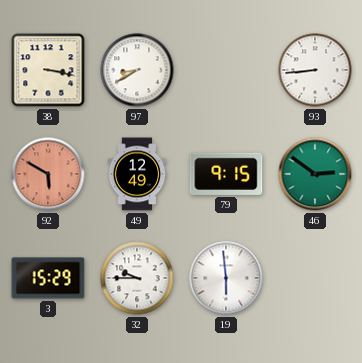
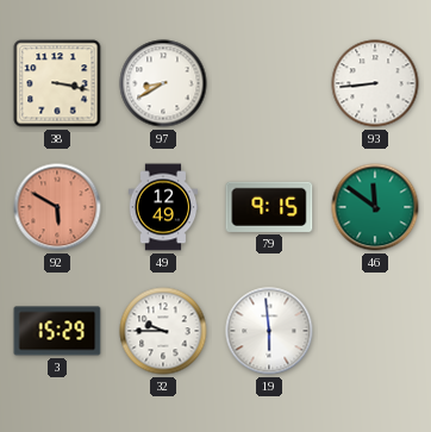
46: 2:51 -> 11:51 (375, 207)
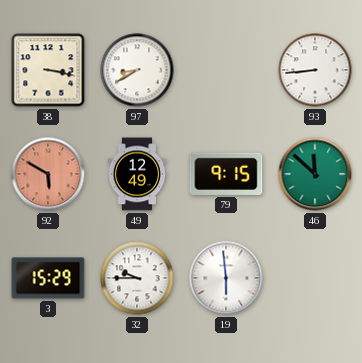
46: 11:51 -> 11:52 (315, 174)
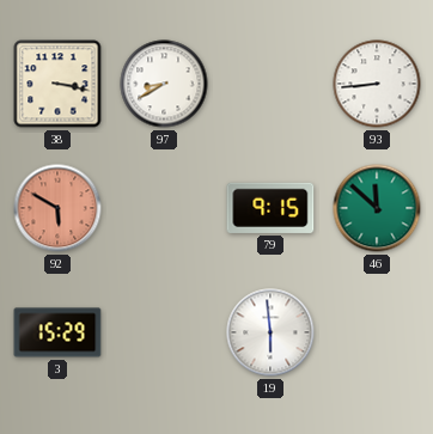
49: 12:49 -> none (137, 174)
32: 9:45 -> none (137, 278)
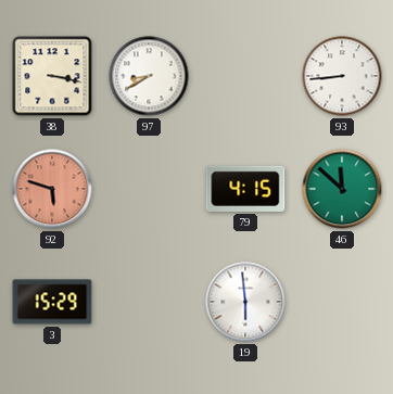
92: 5:50 -> 5:48 (52, 189)
79: 9:15 -> 4:15 (245, 189)
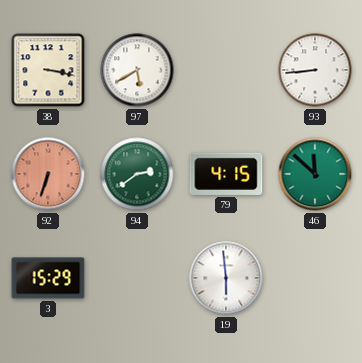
97: 8:40 -> 5:40 (137, 70)
92: 5:48 -> 6:33 (48, 174)
94: none -> 2:39 (137, 174)
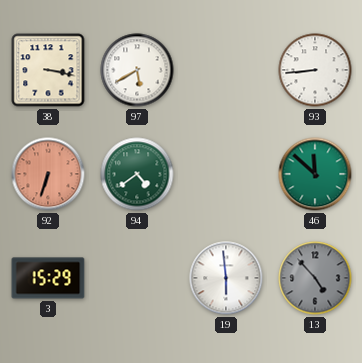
94: 2:39 -> 4:39 (137, 174)
79: 4:15 -> none (226, 174)
13: none -> 4:53 (315, 278)
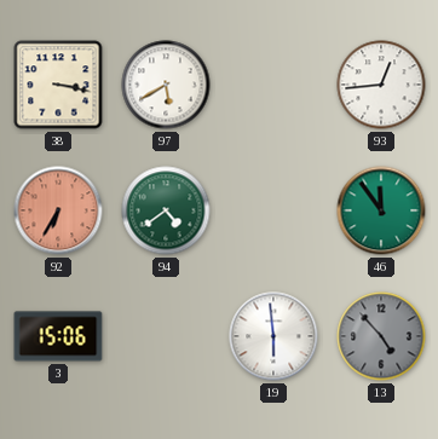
93: 8:44 -> 12:44 (381, 85)
92: 6:33 -> 6:35 (58, 210)
46: 11:52 -> 11:54 (381, 210)
3: 15:29 -> 15:06 (58, 336)
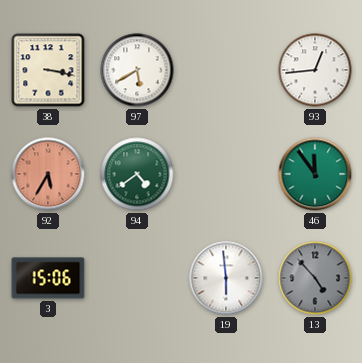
92: 6:35 -> 5:35 (48, 174)
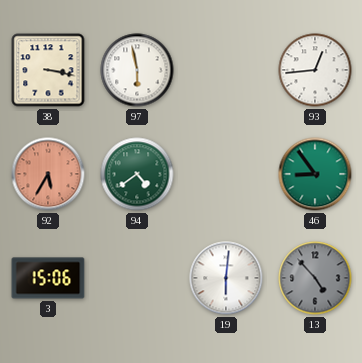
97: 5:40 -> 5:58 (137, 70)
46: 11:54 -> 8:54 (315, 174)
19: 5:59 -> 6:01 (226, 278)
